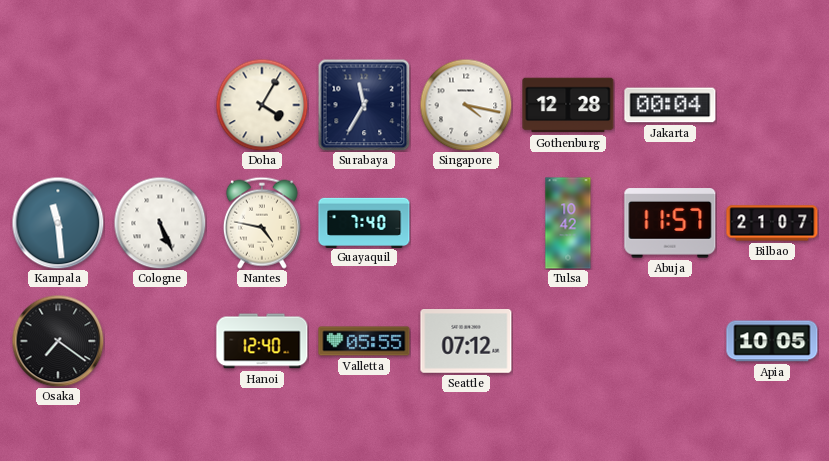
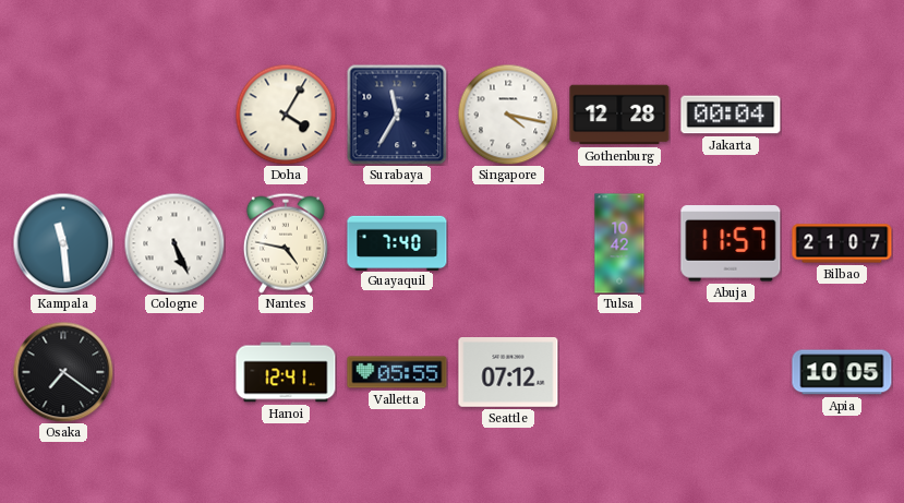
Hanoi: 12:40 -> 12:41 (286, 372)
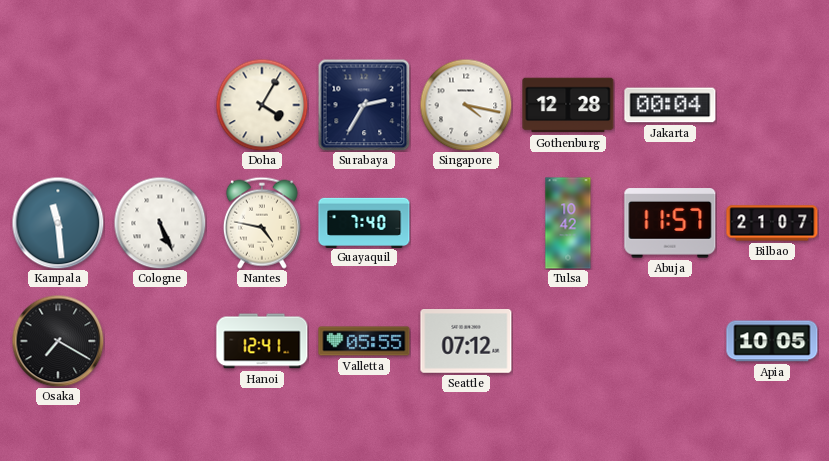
Surabaya: 11:35 -> 2:35 (364, 105)
Osaka: 7:21 -> 7:20 (58, 341)
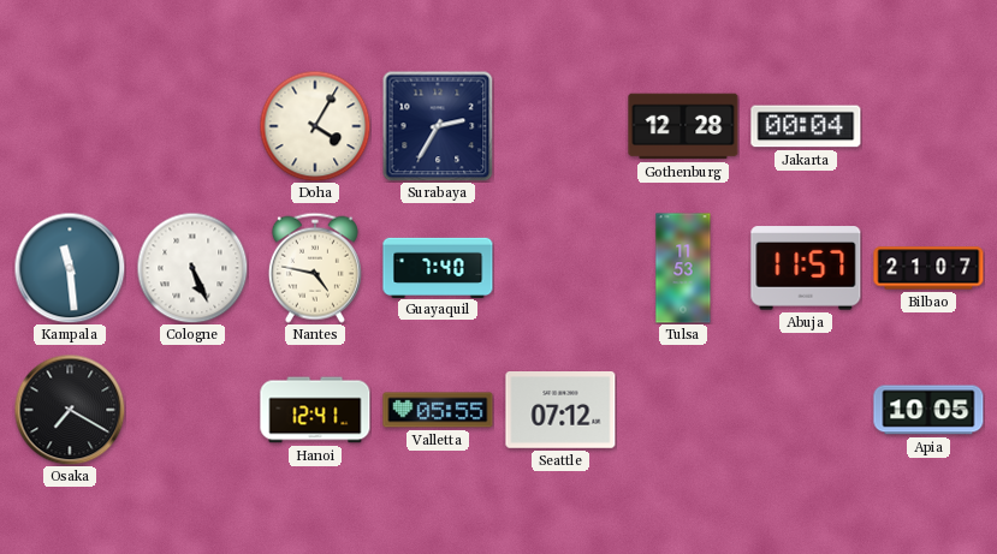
Singapore: 4:17 -> none (466, 105)
Tulsa: 10:42 -> 11:53 (683, 268)
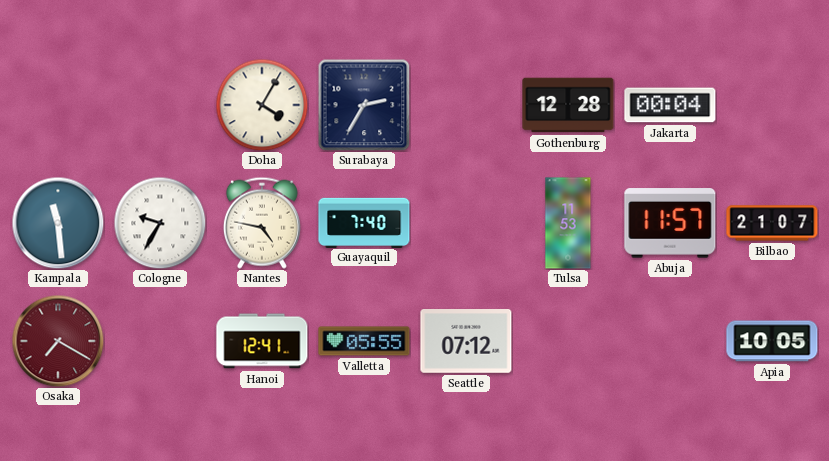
Cologne: 5:26 -> 9:35 (160, 223)
Osaka dial: black -> burgundy (58, 341)
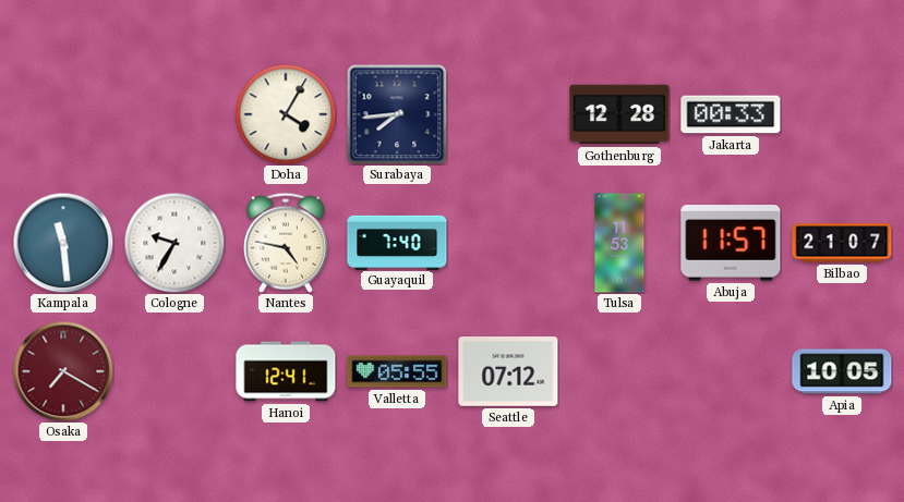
Surabaya: 2:35 -> 7:44 (397, 114)
Jakarta: 00:04 -> 00:33 (731, 114)
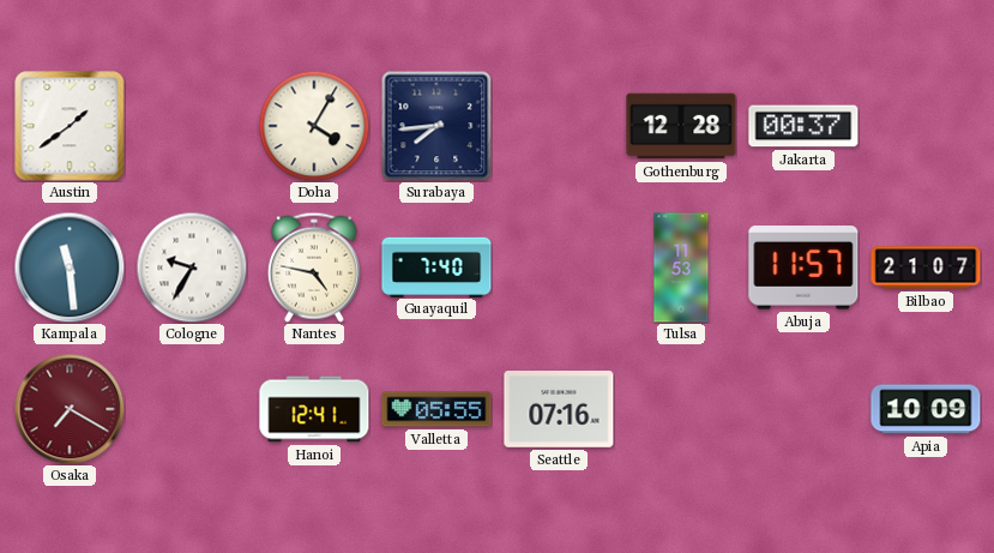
Austin: none -> 1:39 (70, 126)
Jakarta: 00:33 -> 00:37 (803, 126)
Seattle: 07:12 -> 07:16 (559, 410)
Apia: 10:05 -> 10:09 (926, 409)
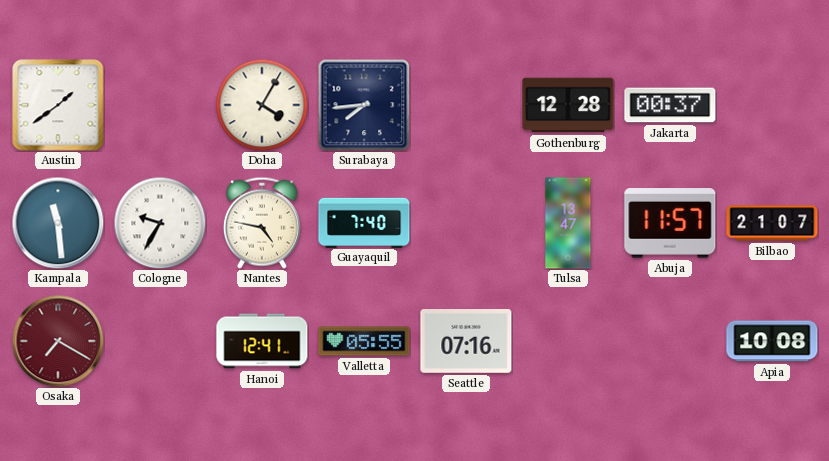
Tulsa: 11:53 -> 13:47 (568, 223)
Apia: 10:09 -> 10:08 (772, 341)
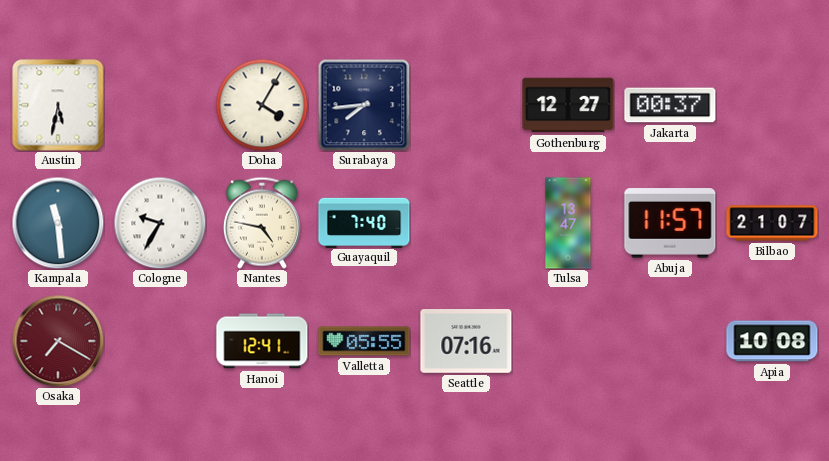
Austin: 1:39 -> 5:32 (58, 105)
Gothenburg: 12:28 -> 12:27 (568, 105)
